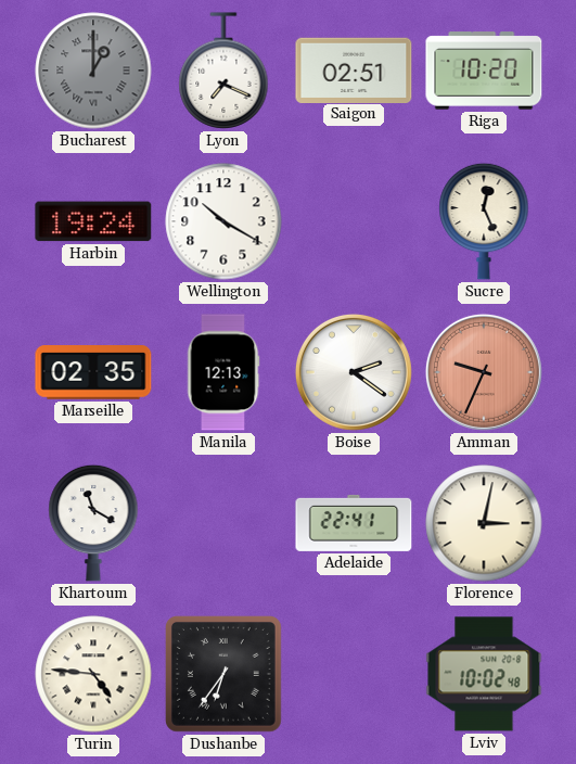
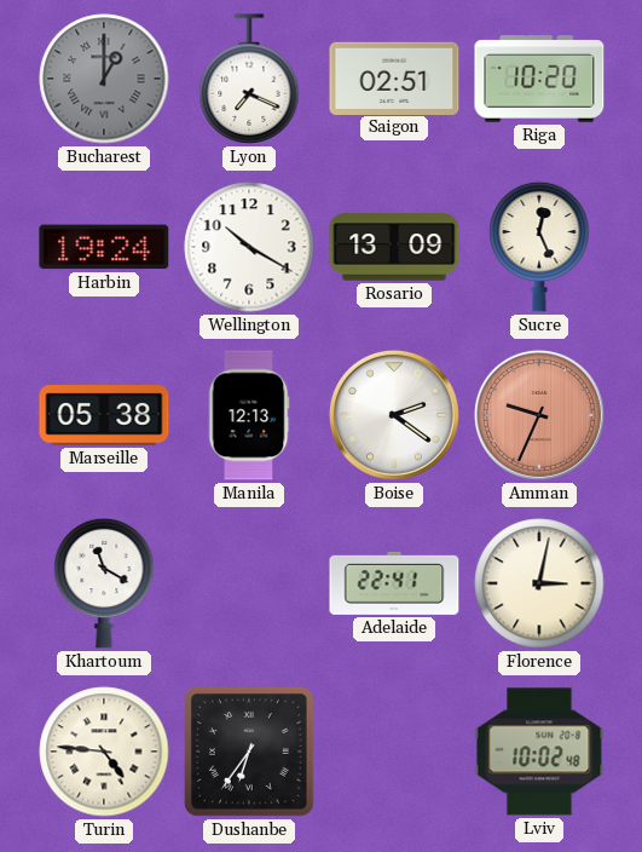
Rosario: none -> 13:09 (394, 247)
Marseille: 02:35 -> 05:38 (104, 415)
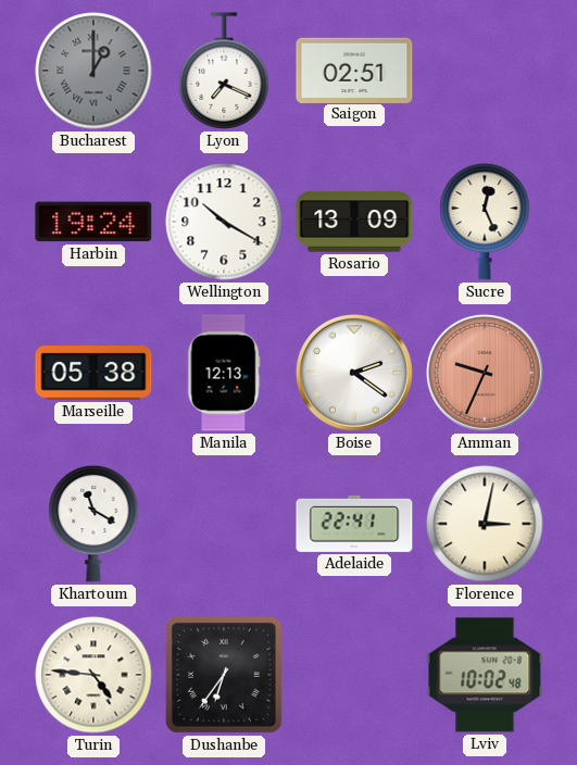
Riga: 10:20 -> none (539, 79)
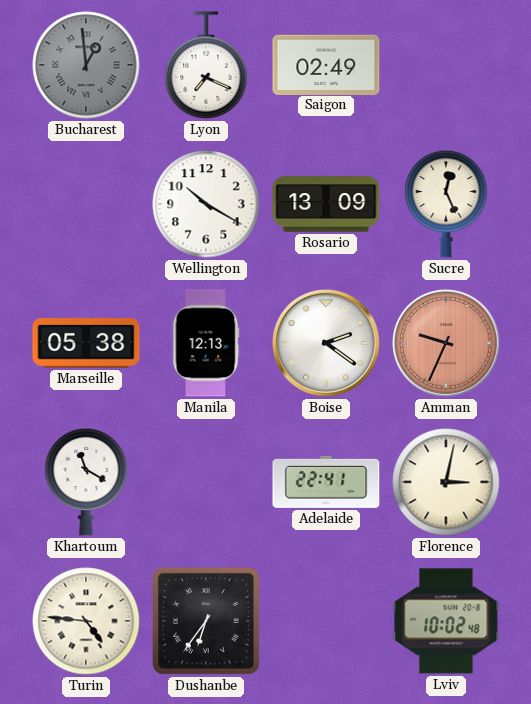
Bucharest: 1:00 -> 12:59 (86, 65)
Saigon: 02:51 -> 02:49 (326, 64)
Harbin: 19:24 -> none (93, 222)
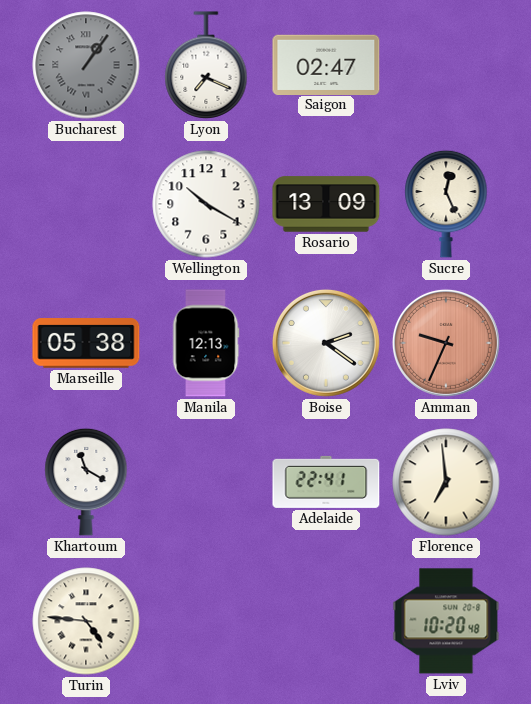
Bucharest: 12:59 -> 1:06 (86, 65)
Saigon: 02:49 -> 02:47 (326, 64)
Florence: 3:02 -> 6:59 (446, 482)
Dushanbe: 6:36 -> none (206, 621)
Lviv: 10:02 -> 10:20 (446, 621)
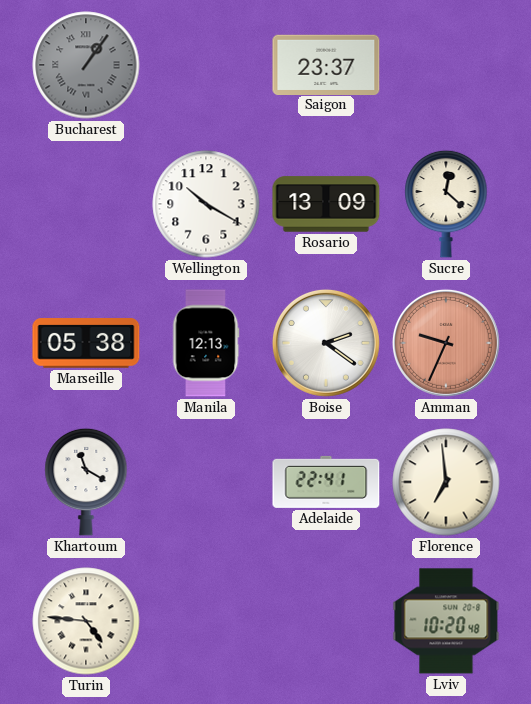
Lyon: 7:19 -> none (206, 65)
Saigon: 02:47 -> 23:37 (326, 64)
Sucre: 12:26 -> 12:22 (446, 204)
